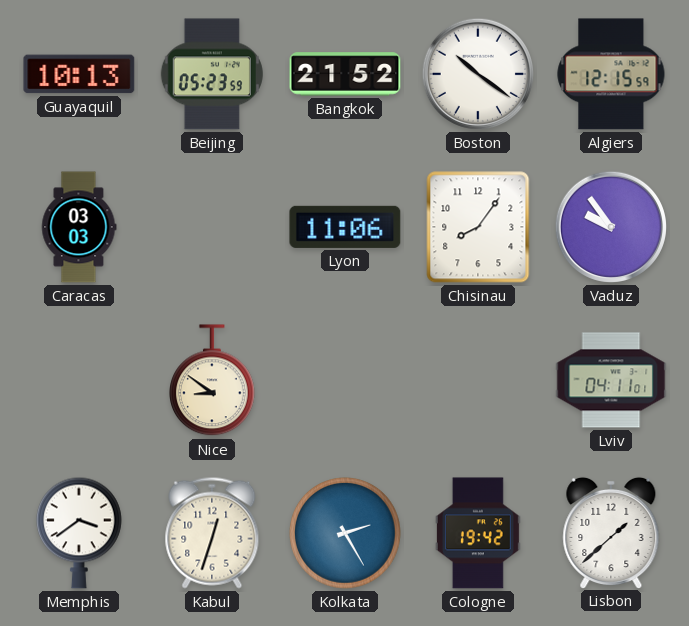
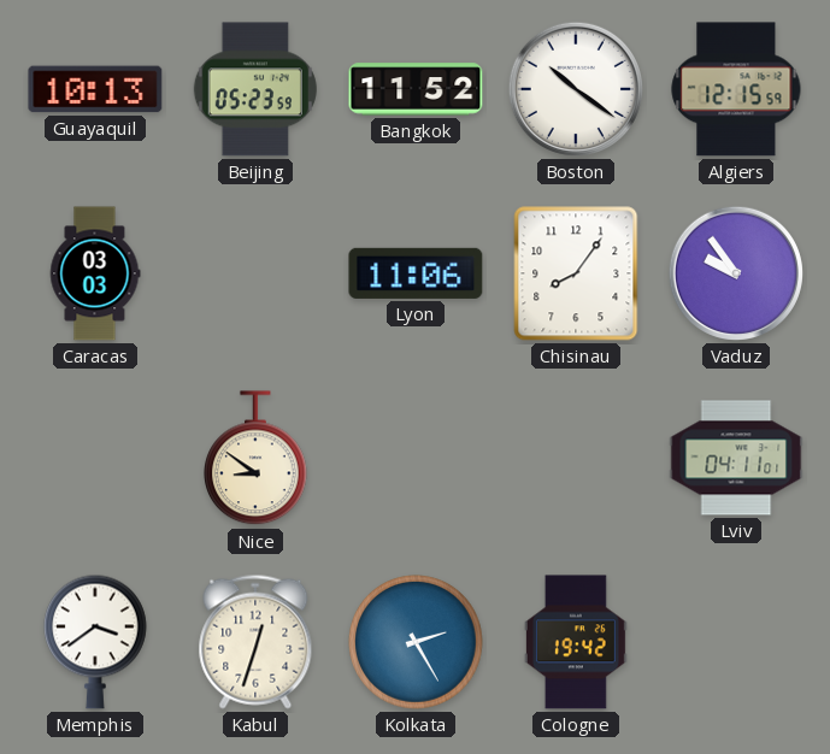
Bangkok: 21:52 -> 11:52 (416, 89)
Lisbon: 1:38 -> none (611, 532)
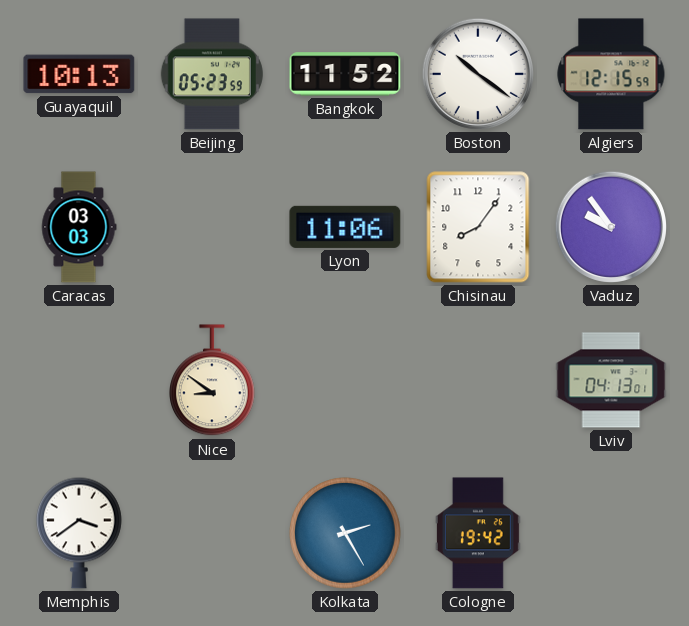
Lviv: 04:11 -> 04:13 (611, 380)
Kabul: 12:33 -> none (255, 642)
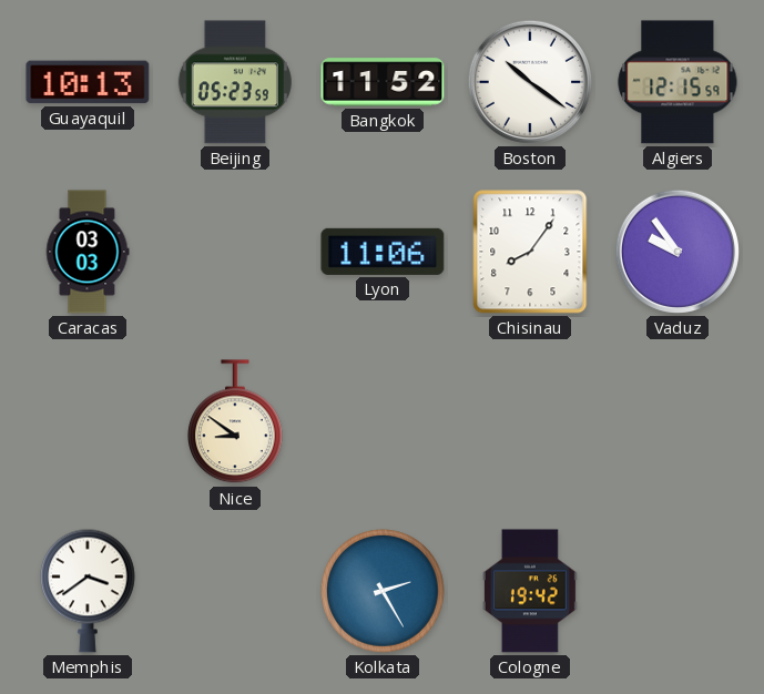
Lviv: 04:13 -> none (611, 380)
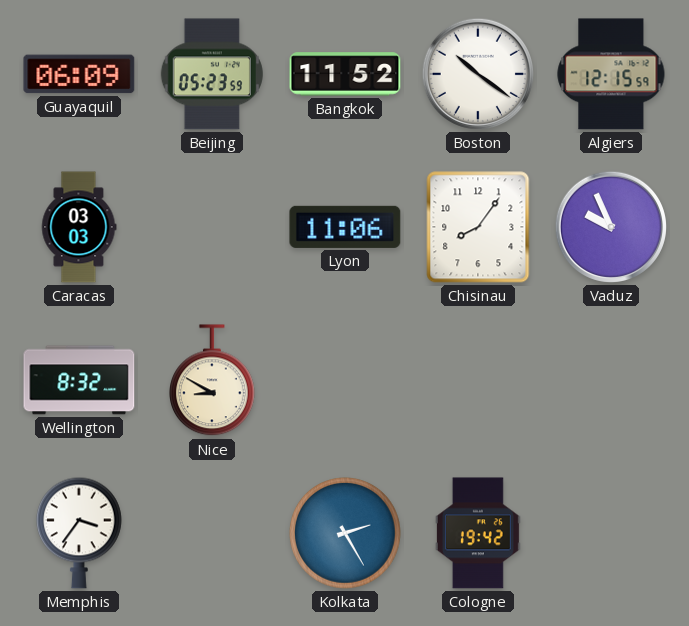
Guayaquil: 10:13 -> 06:09 (79, 74)
Vaduz: 9:54 -> 9:56 (611, 227)
Wellington: none -> 8:32 (79, 380)
Nice: 8:51 -> 8:50 (213, 381)
Memphis: 3:39 -> 3:36 (80, 533)
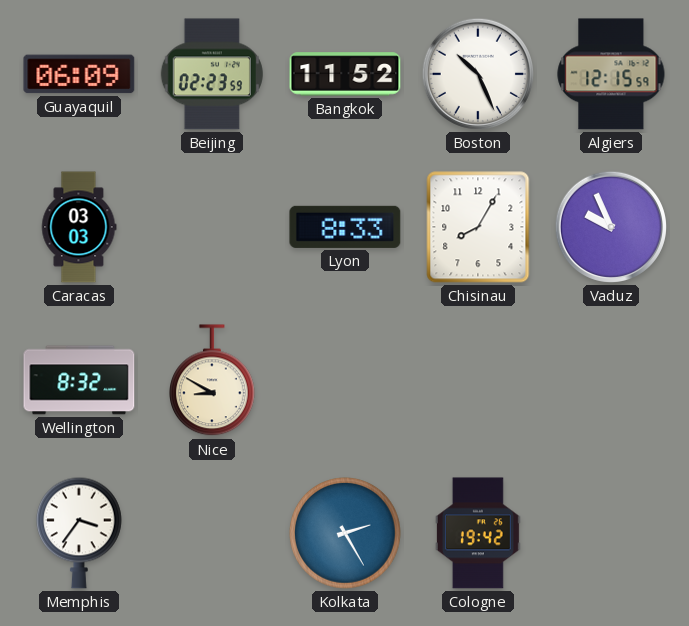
Beijing: 05:23 -> 02:23 (212, 74)
Boston: 10:21 -> 10:26 (478, 74)
Lyon: 11:06 -> 8:33 (345, 227)
Chisinau: 8:06 -> 8:05 (478, 227)
